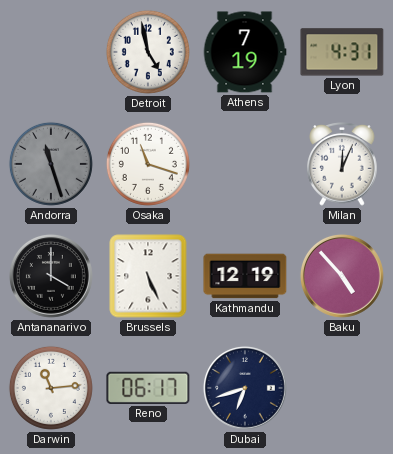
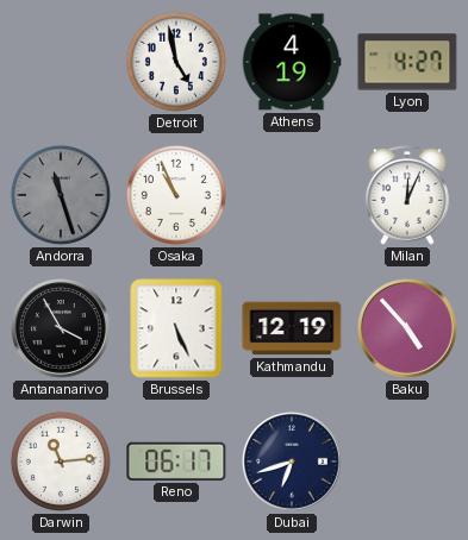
Athens: 7:19 -> 4:19 (292, 62)
Lyon: 4:31 -> 4:27 (407, 62)
Osaka: 11:18 -> 10:56 (176, 195)
Antananarivo: 4:00 -> 3:55 (61, 328)
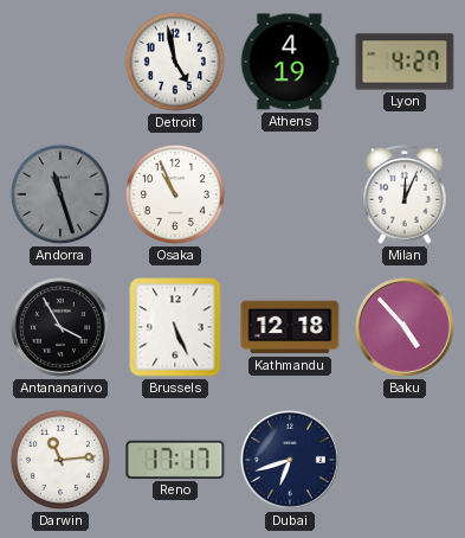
Kathmandu: 12:19 -> 12:18 (290, 327)
Reno: 06:17 -> 17:17 (175, 460)
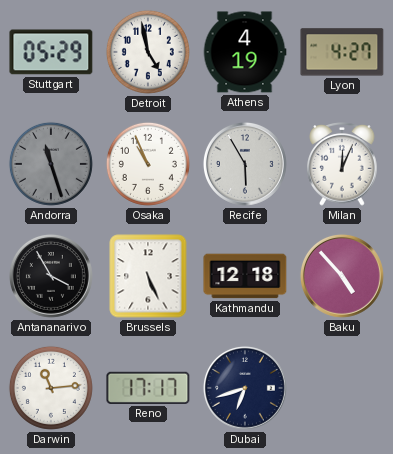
Stuttgart: none -> 05:29 (51, 52)
Recife: none -> 5:55 (245, 164)
